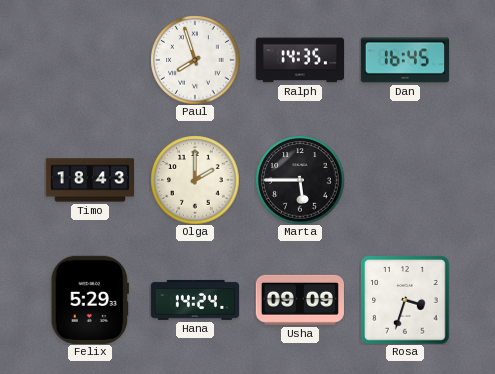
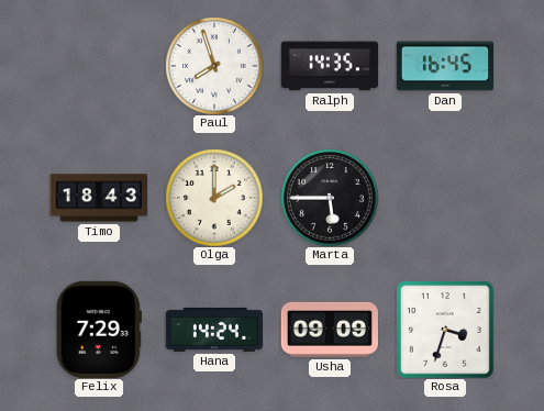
Felix: 5:29 -> 7:29 (99, 330)
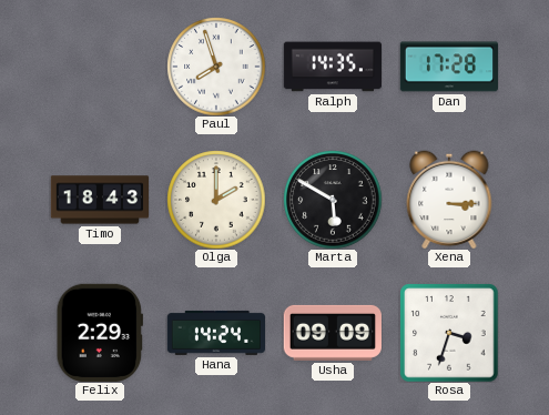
Dan: 16:45 -> 17:28 (448, 67)
Marta: 5:45 -> 5:50 (333, 200)
Xena: none -> 3:15 (449, 200)
Felix: 7:29 -> 2:29 (100, 333)
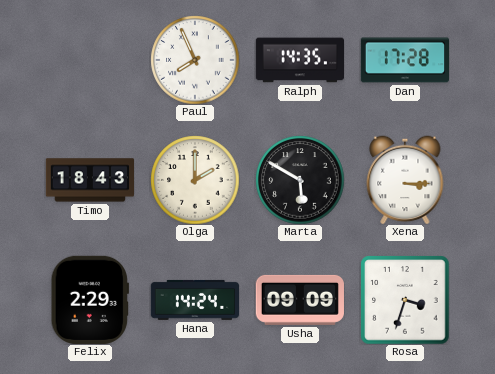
Paul: 7:57 -> 7:56 (195, 60)
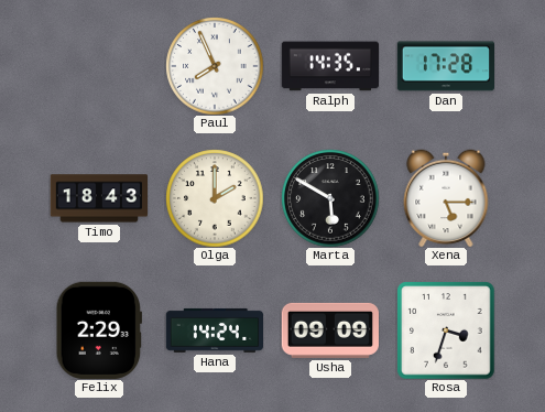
Xena: 3:15 -> 5:15 (446, 198)
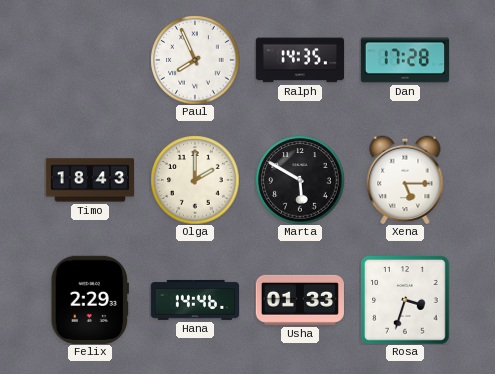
Hana: 14:24 -> 14:46 (194, 300)
Usha: 09:09 -> 01:33 (300, 300)
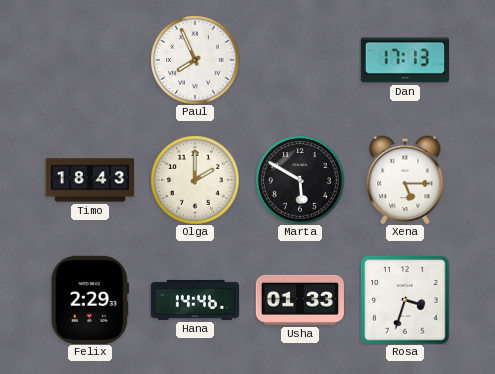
Ralph: 14:35 -> none (299, 60)
Dan: 17:28 -> 17:13 (404, 60)
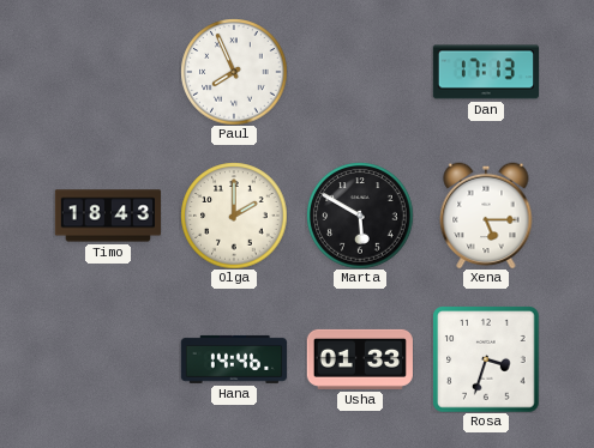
Felix: 2:29 -> none (90, 300)
